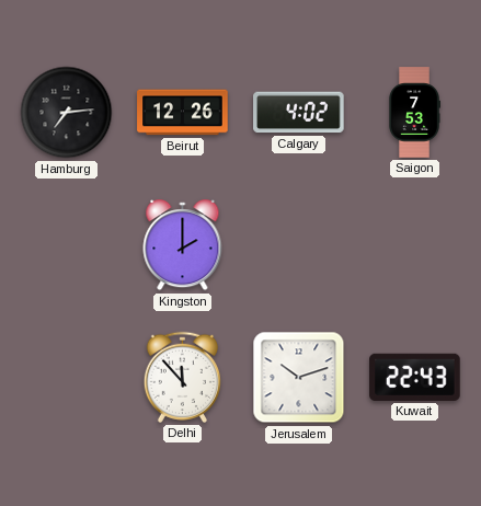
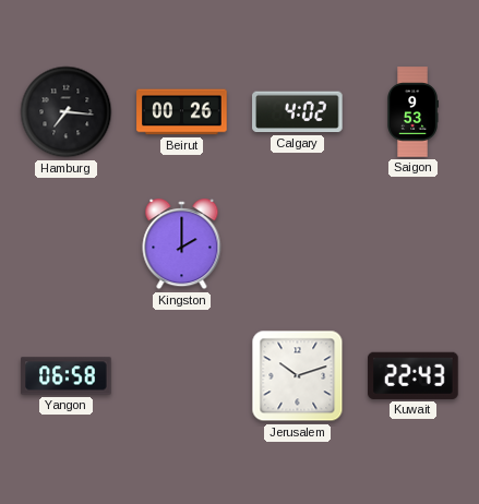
Hamburg: 7:14 -> 7:16 (67, 112)
Beirut: 12:26 -> 00:26 (182, 112)
Saigon: 7:53 -> 9:53 (412, 112)
Yangon: none -> 06:58 (67, 376)
Delhi: 11:53 -> none (182, 377)
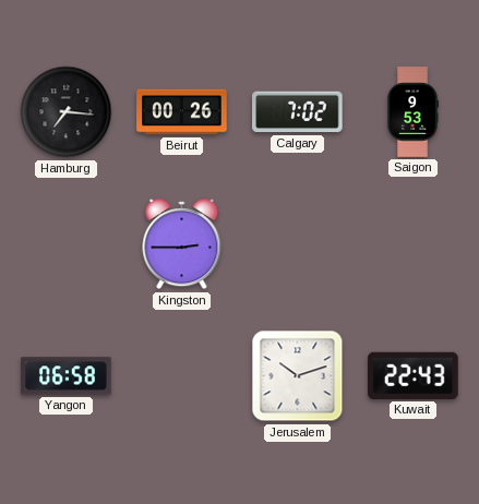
Calgary: 4:02 -> 7:02 (298, 112)
Kingston: 2:00 -> 2:45 (182, 244)
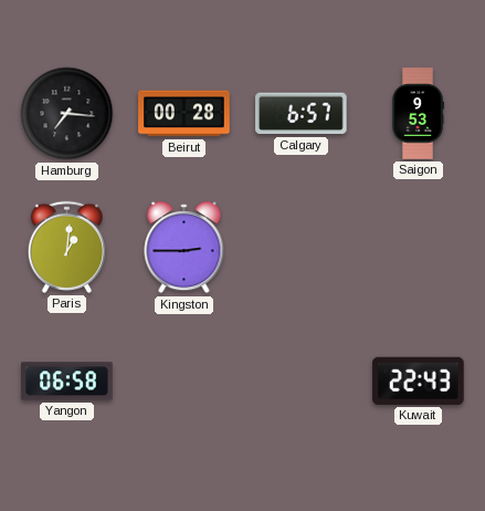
Beirut: 00:26 -> 00:28 (184, 114)
Calgary: 7:02 -> 6:57 (302, 114)
Paris: none -> 1:01 (66, 247)
Jerusalem: 10:12 -> none (298, 376)
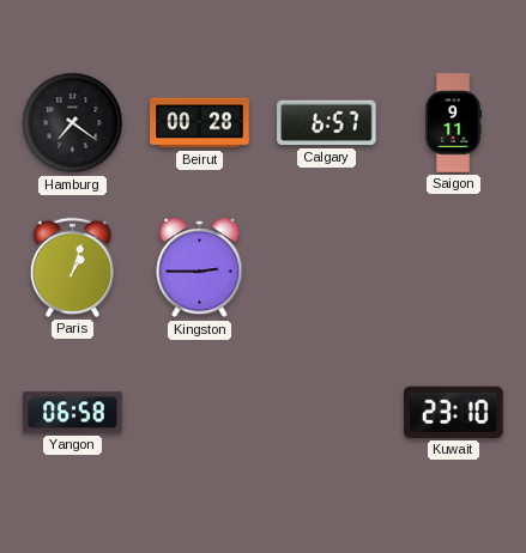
Hamburg: 7:16 -> 7:21 (73, 123)
Saigon: 9:53 -> 9:11 (453, 123)
Paris: 1:01 -> 1:03 (72, 267)
Kuwait: 22:43 -> 23:10 (454, 412)
